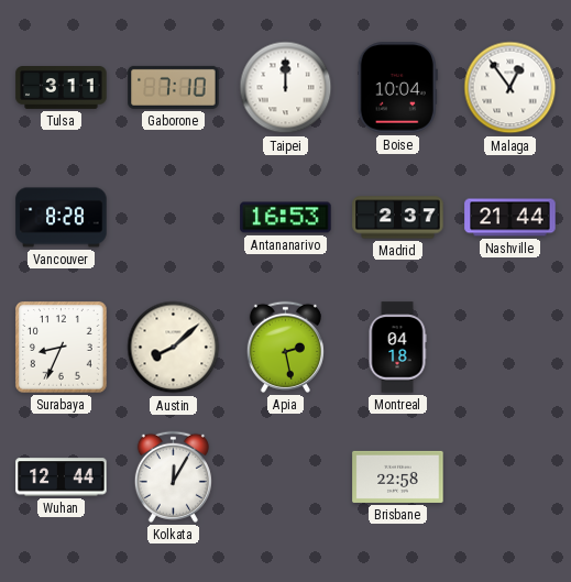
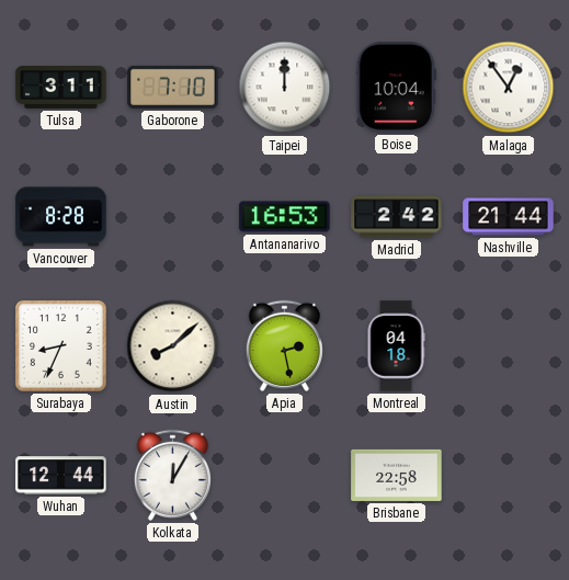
Madrid: 2:37 -> 2:42 (397, 217)
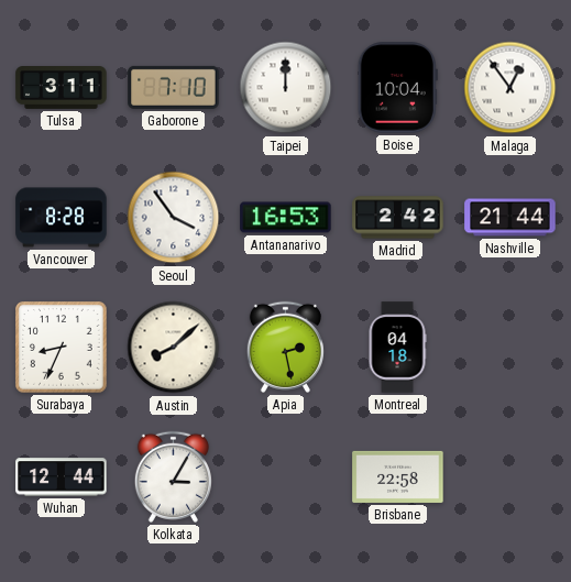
Seoul: none -> 3:54 (174, 218)
Kolkata: 12:05 -> 3:05 (173, 476)
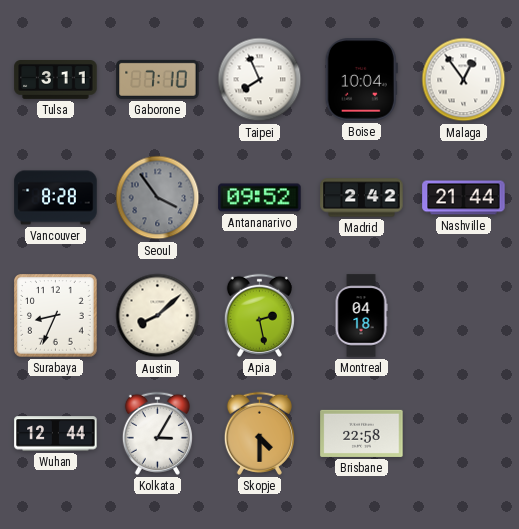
Taipei: 12:00 -> 7:56 (260, 80)
Seoul dial: white -> grey (158, 198)
Antananarivo: 16:53 -> 09:52 (260, 198)
Skopje: none -> 4:30 (259, 433)
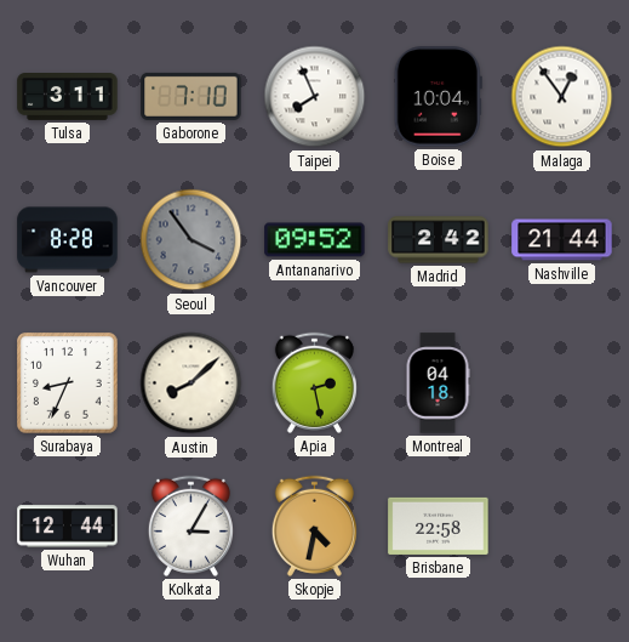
Skopje: 4:30 -> 4:32 (314, 525)
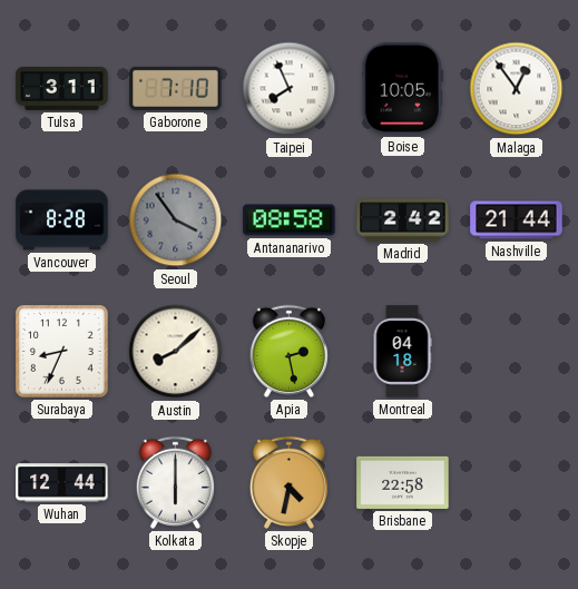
Boise: 10:04 -> 10:05 (402, 89)
Antananarivo: 09:52 -> 08:58 (290, 220)
Kolkata: 3:05 -> 6:00 (175, 482)
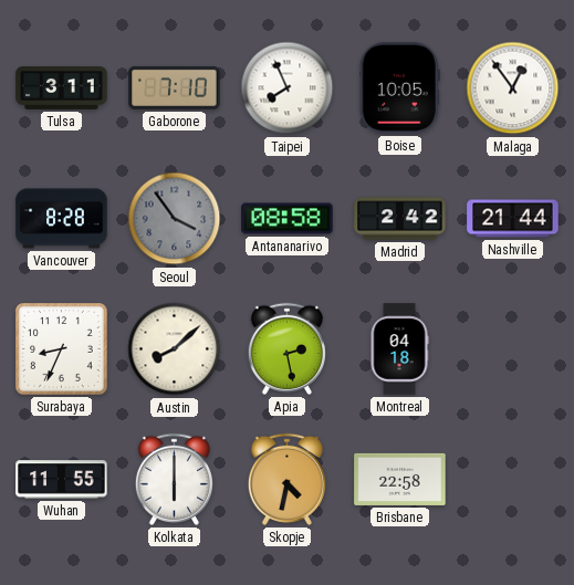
Wuhan: 12:44 -> 11:55 (62, 480)
